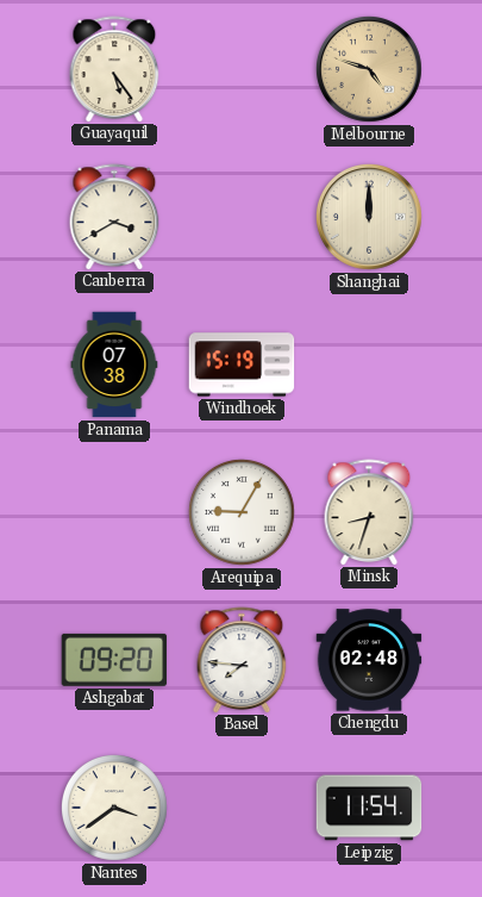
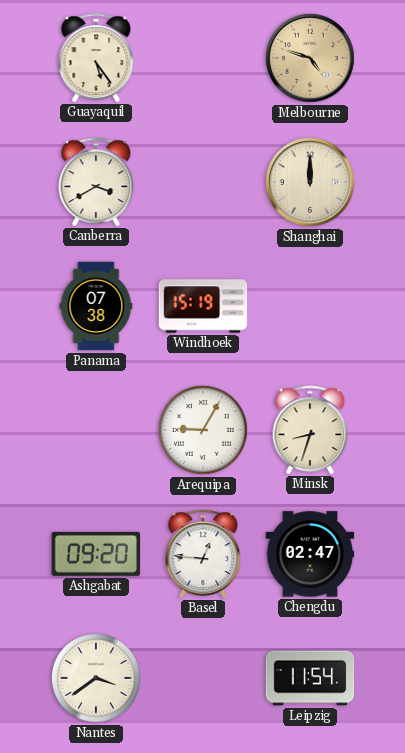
Basel: 7:46 -> 12:46 (203, 554)
Chengdu: 02:48 -> 02:47 (310, 554)
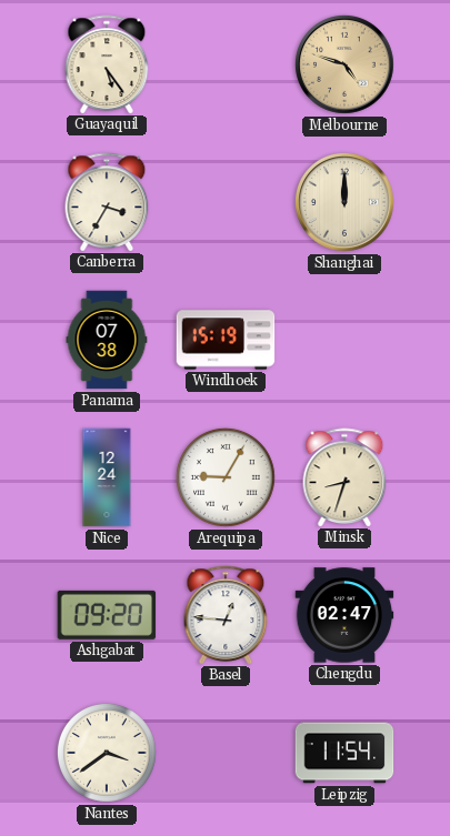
Canberra: 3:40 -> 3:35 (107, 202)
Nice: none -> 12:24 (107, 477)
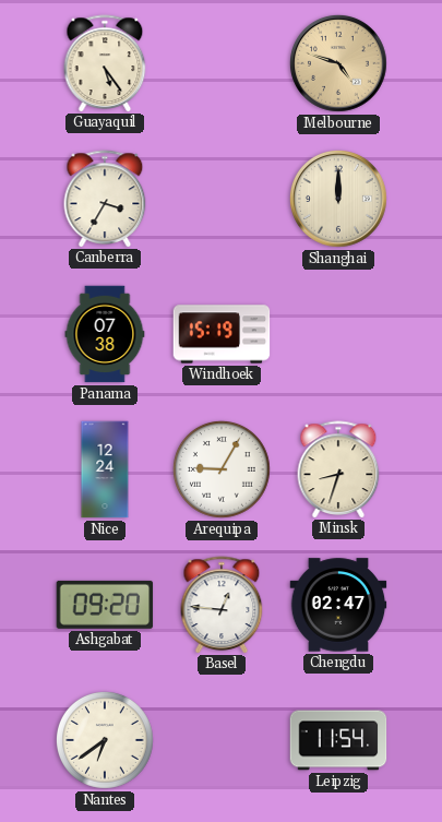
Nantes: 3:39 -> 6:39 (105, 740)
